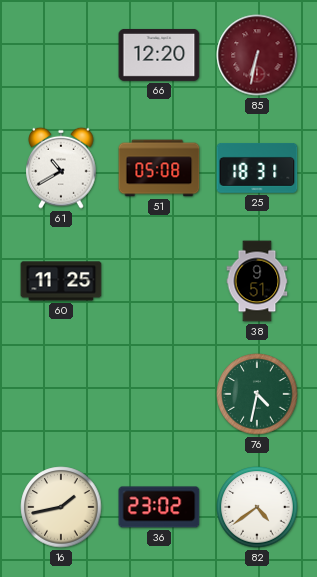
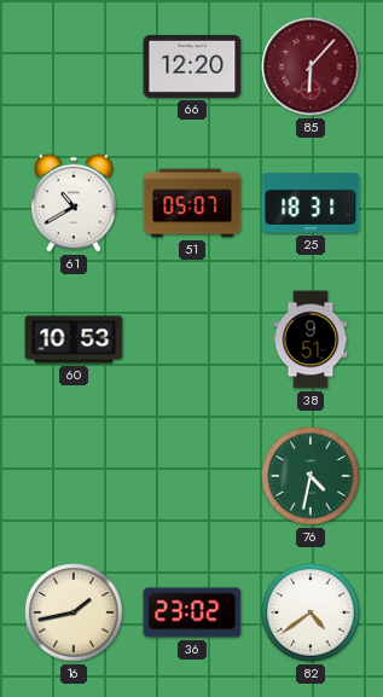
85: 6:32 -> 6:07 (311, 66)
51: 05:08 -> 05:07 (192, 203)
60: 11:25 -> 10:53 (74, 339)
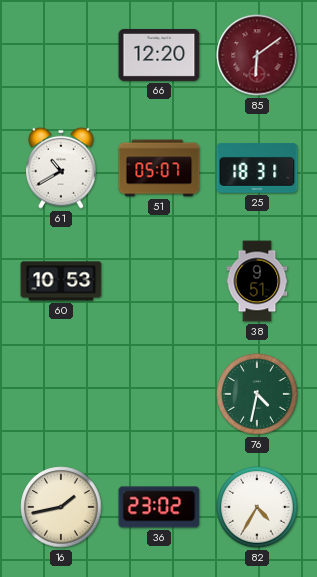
85: 6:07 -> 6:09 (257, 55)
82: 4:39 -> 4:35 (257, 507)
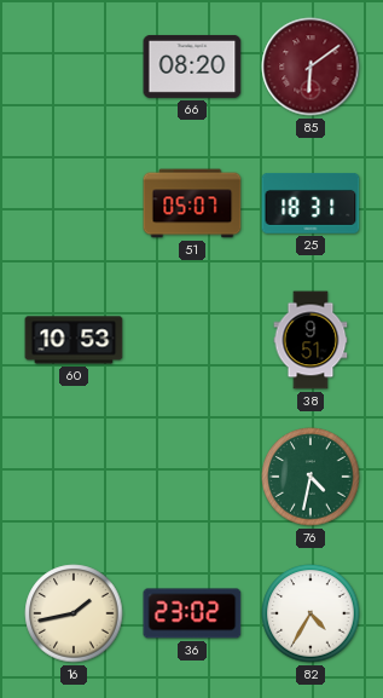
66: 12:20 -> 08:20 (192, 67)
61: 10:40 -> none (61, 168)
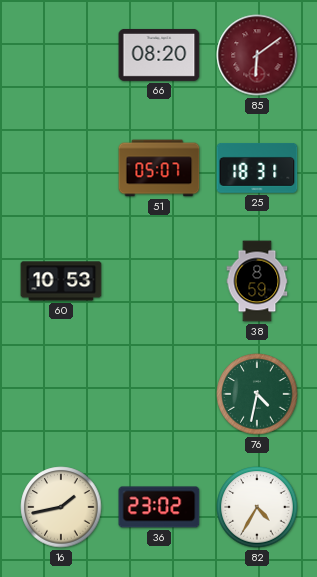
38: 9:51 -> 8:59 (257, 281)
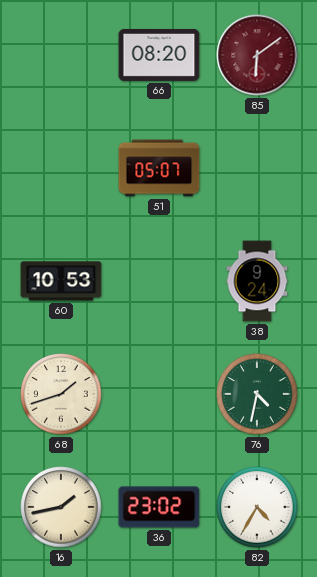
25: 18:31 -> none (257, 169)
38: 8:59 -> 9:24 (257, 281)
68: none -> 1:42 (61, 394)
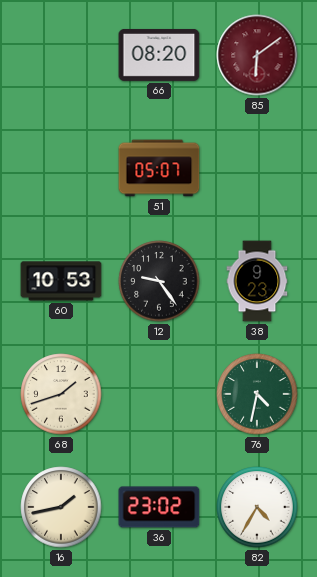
12: none -> 9:24 (159, 281)
38: 9:24 -> 9:23 (257, 281)
